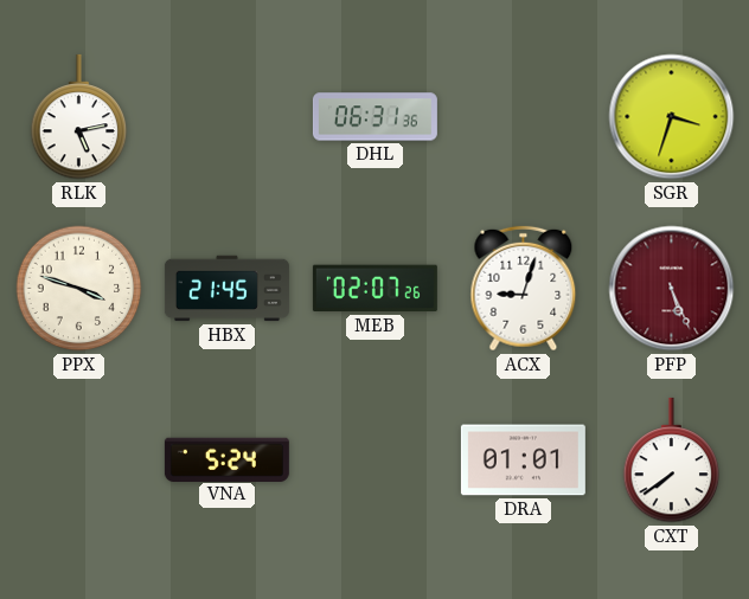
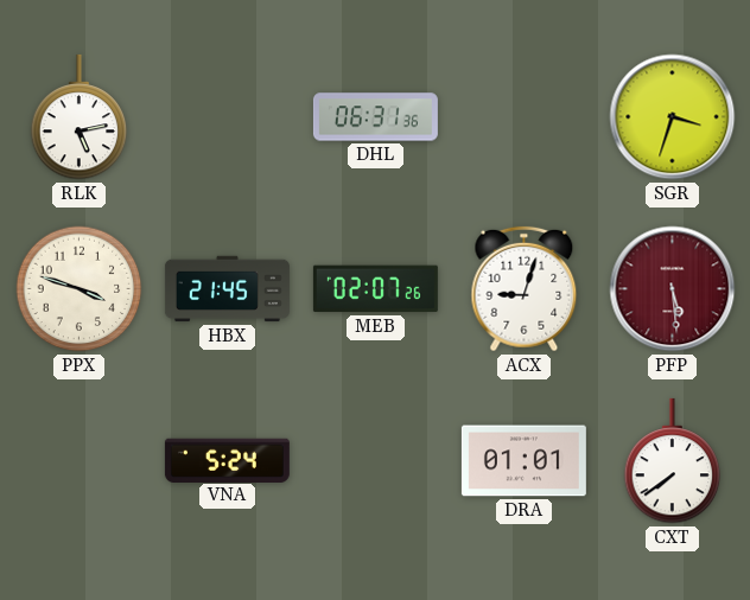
PFP: 5:26 -> 5:29 (673, 289)
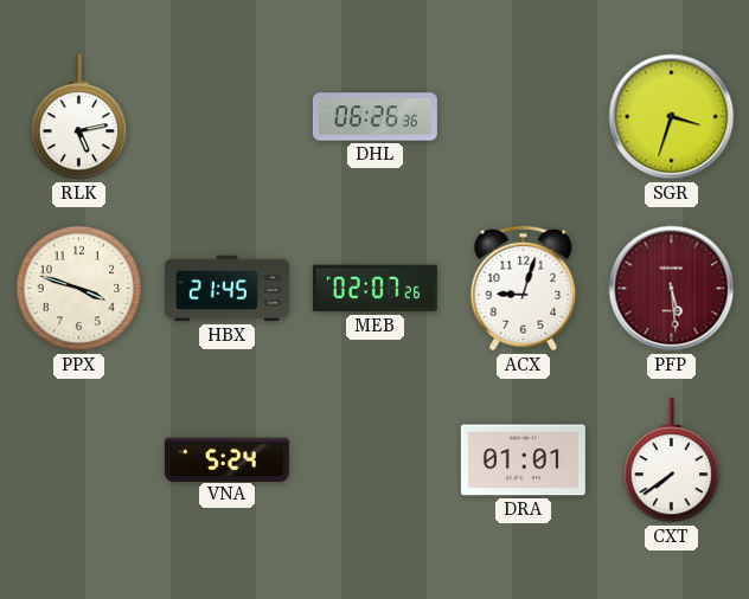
DHL: 06:31 -> 06:26 (375, 117)
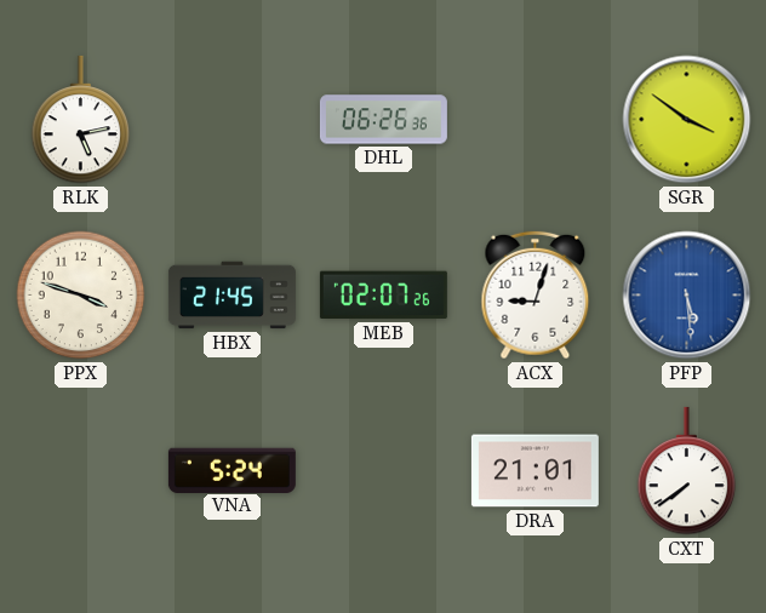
SGR: 3:33 -> 3:51 (687, 120)
PFP dial: burgundy -> blue (687, 296)
DRA: 01:01 -> 21:01 (535, 471)
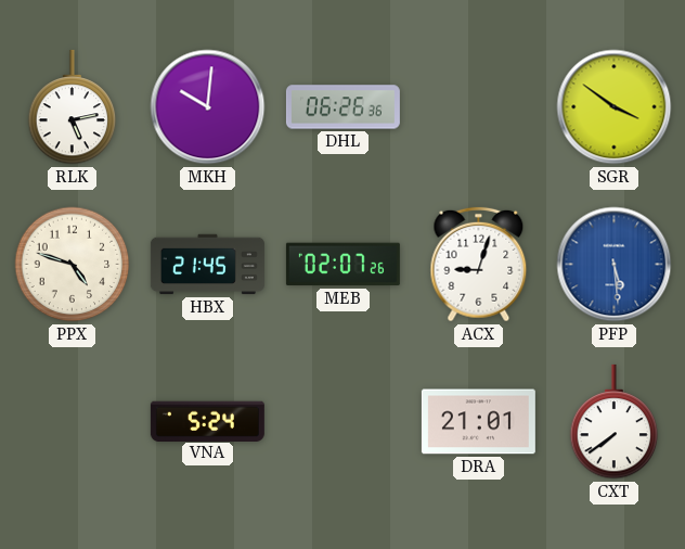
MKH: none -> 10:01 (208, 107)
PPX: 3:48 -> 4:48 (73, 265)
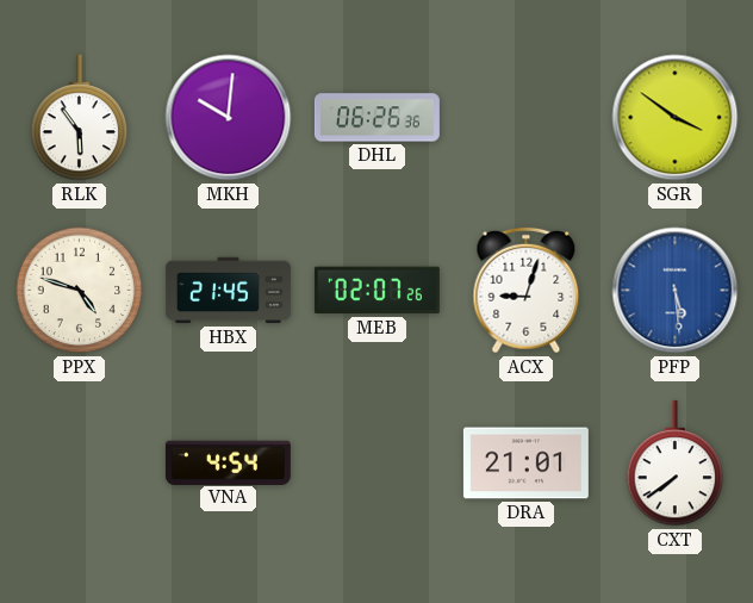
RLK: 5:13 -> 5:54 (80, 118)
VNA: 5:24 -> 4:54 (228, 462)
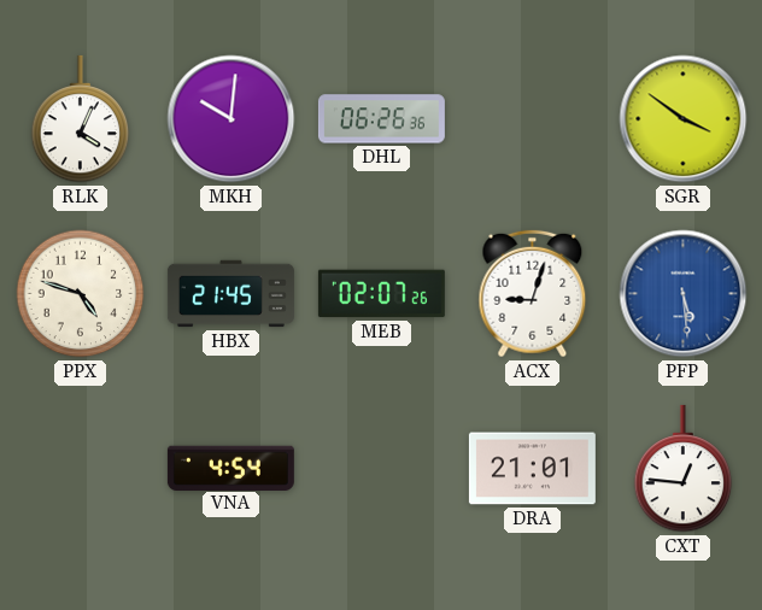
RLK: 5:54 -> 4:04 (81, 119)
CXT: 7:39 -> 12:46 (684, 469)
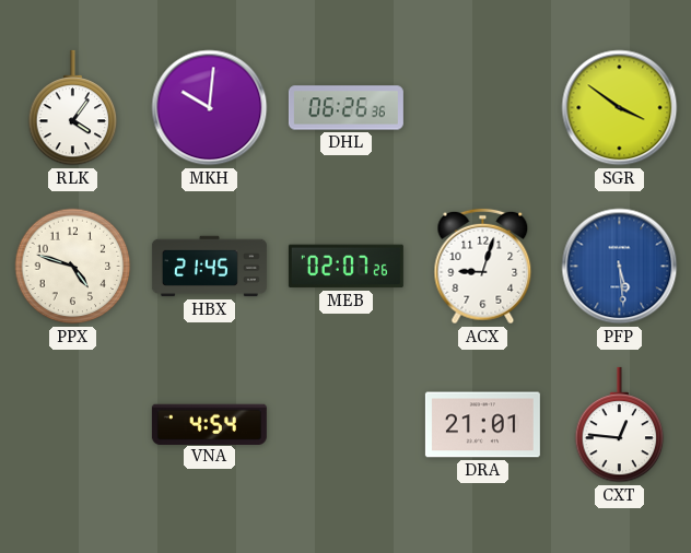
RLK: 4:04 -> 4:06 (73, 108)
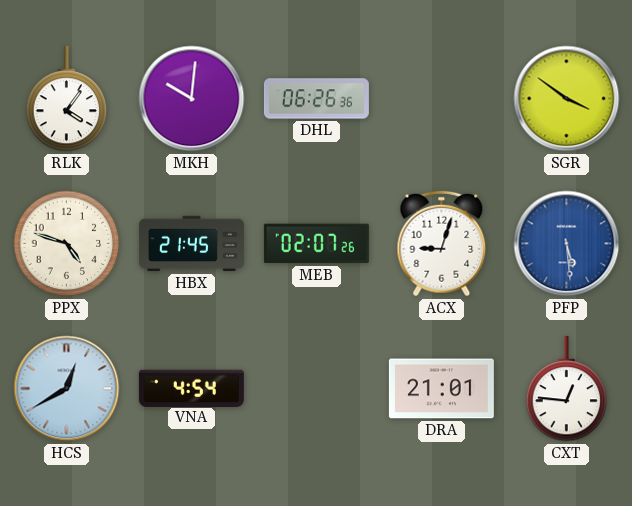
HCS: none -> 12:40 (67, 389)
